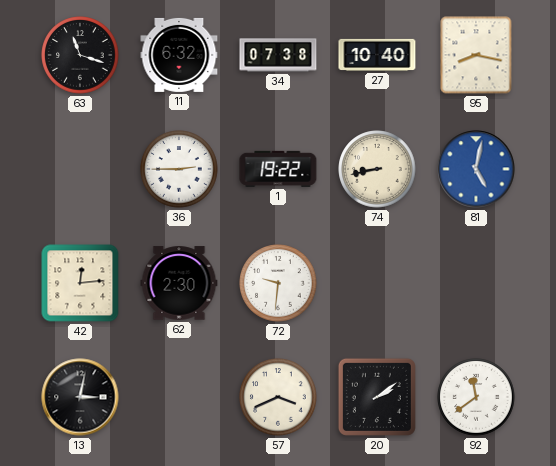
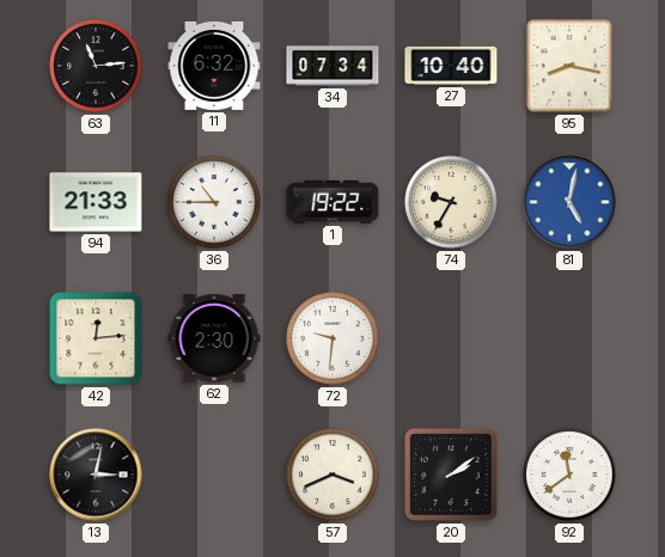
63: 11:18 -> 11:14 (96, 66)
34: 07:38 -> 07:34 (332, 66)
94: none -> 21:33 (96, 202)
36: 2:45 -> 10:45 (214, 202)
74: 8:43 -> 9:35 (451, 202)
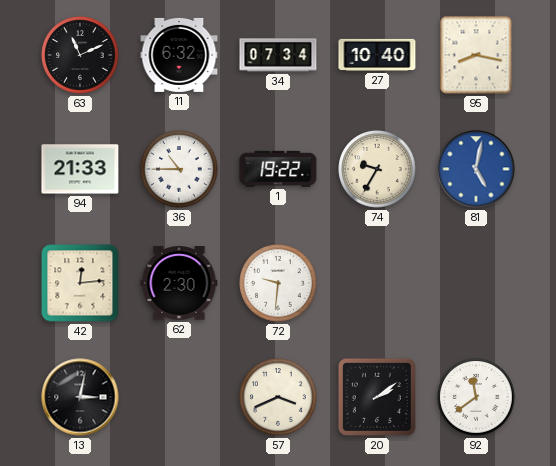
63: 11:14 -> 11:11 (80, 55)
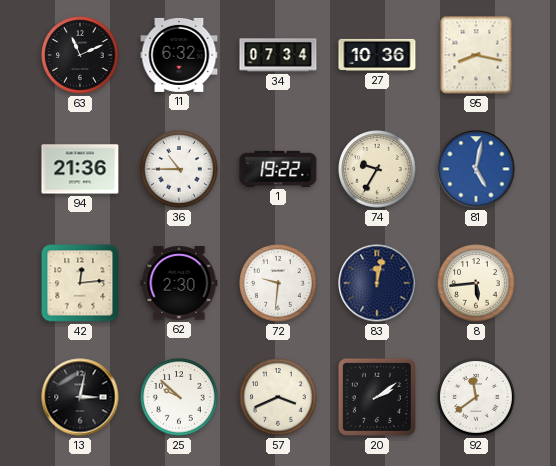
27: 10:40 -> 10:36 (377, 55)
94: 21:33 -> 21:36 (80, 169)
83: none -> 12:02 (377, 283)
8: none -> 5:44 (476, 283)
25: none -> 9:52 (179, 397)
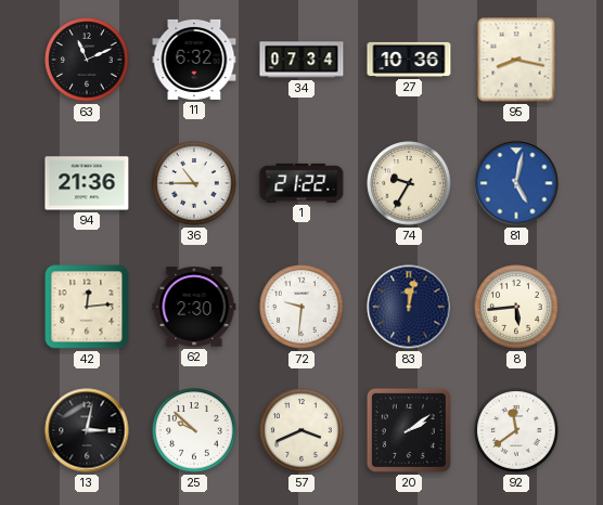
1: 19:22 -> 21:22 (301, 183)
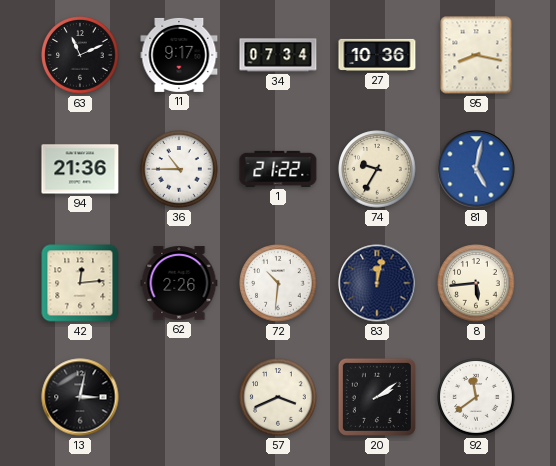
11: 6:32 -> 9:17 (179, 55)
62: 2:30 -> 2:26 (179, 283)
72: 9:31 -> 10:31 (278, 283)
25: 9:52 -> none (194, 430)
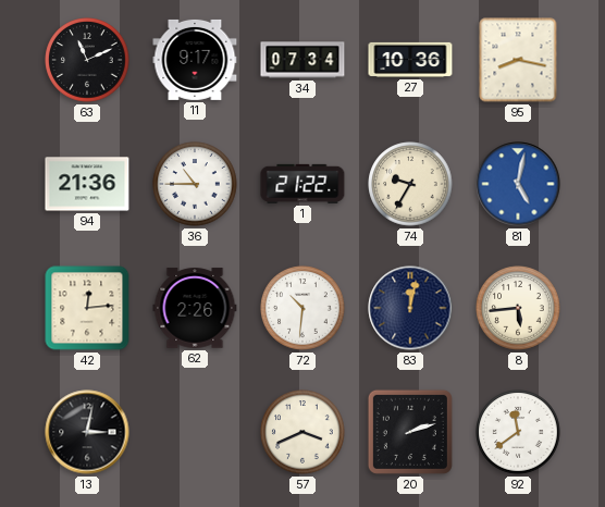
20: 2:09 -> 2:12 (410, 432)
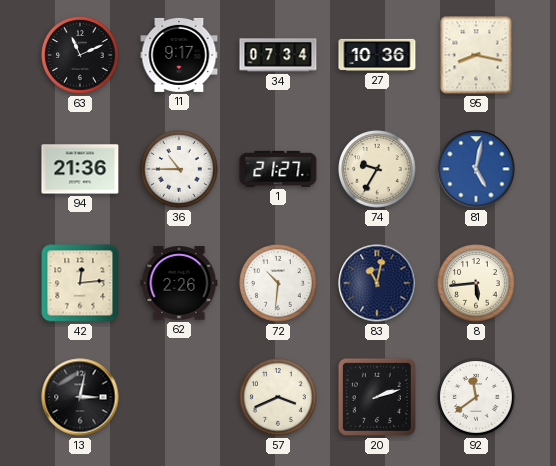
1: 21:22 -> 21:27 (278, 169)
83: 12:02 -> 11:02 (377, 283)
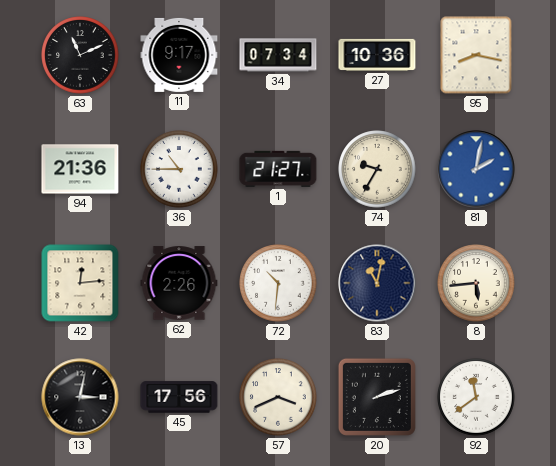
81: 5:02 -> 2:02 (476, 169)
45: none -> 17:56 (179, 397)
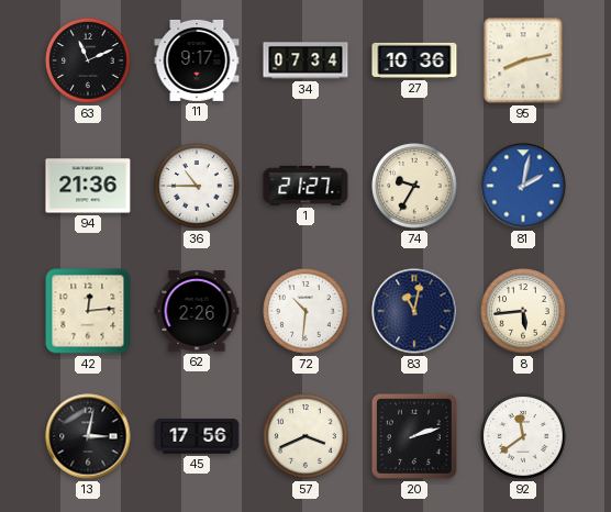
95: 8:17 -> 8:13 (523, 60)
